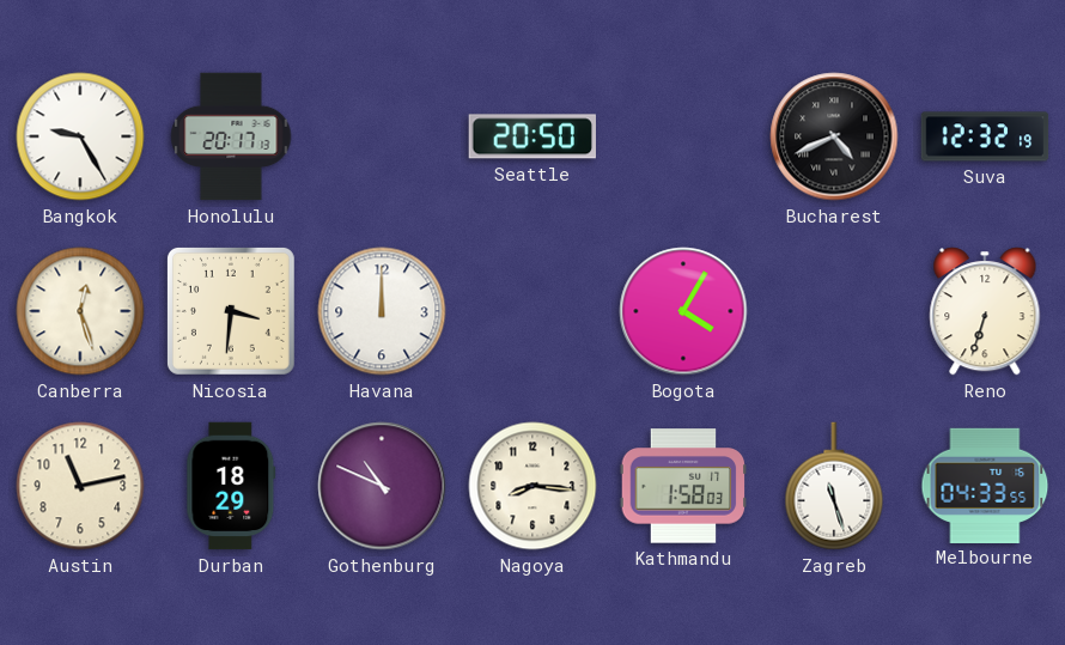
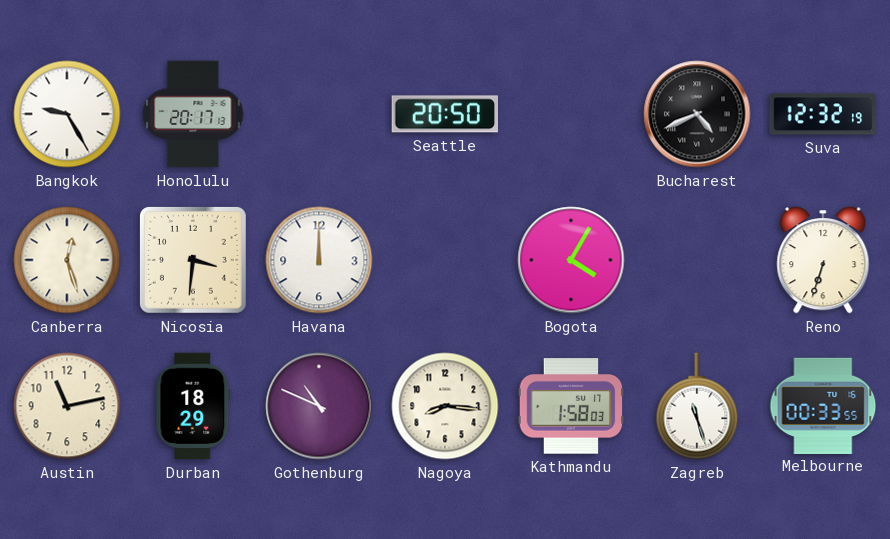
Melbourne: 04:33 -> 00:33 (823, 405)
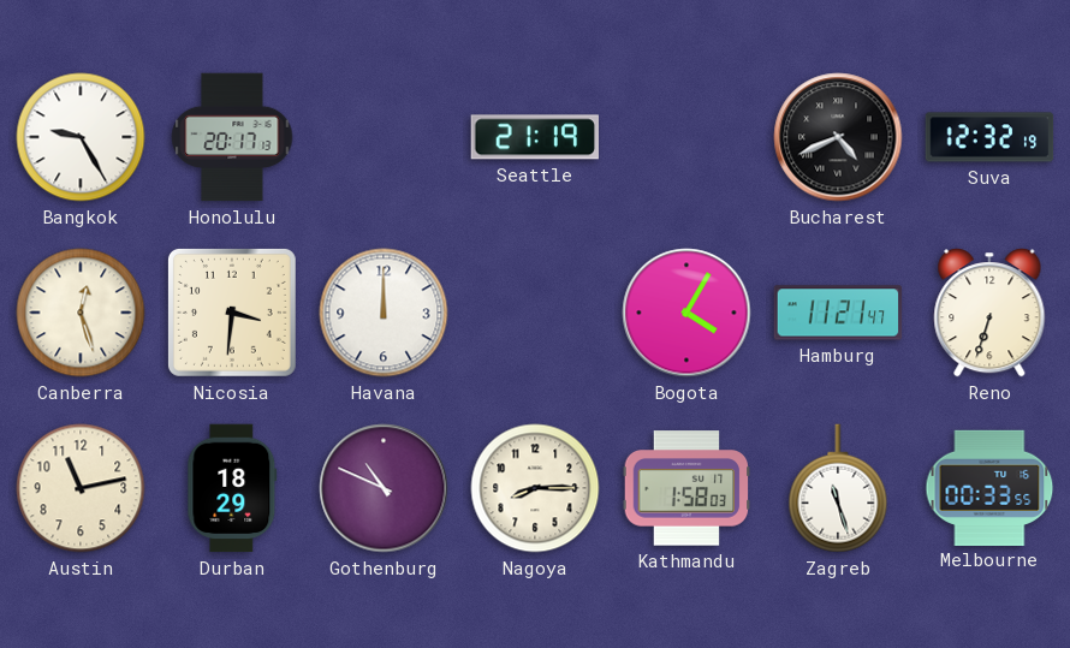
Seattle: 20:50 -> 21:19 (535, 137)
Hamburg: none -> 11:21 (838, 313)
Nagoya: 8:16 -> 8:15 (535, 488)
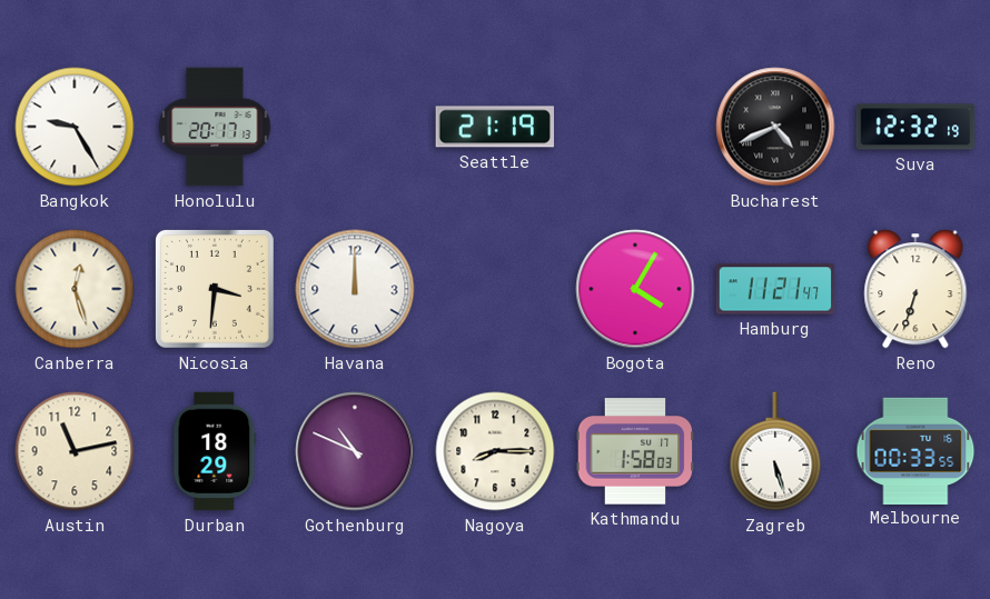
Zagreb: 11:27 -> 5:27 (775, 451)
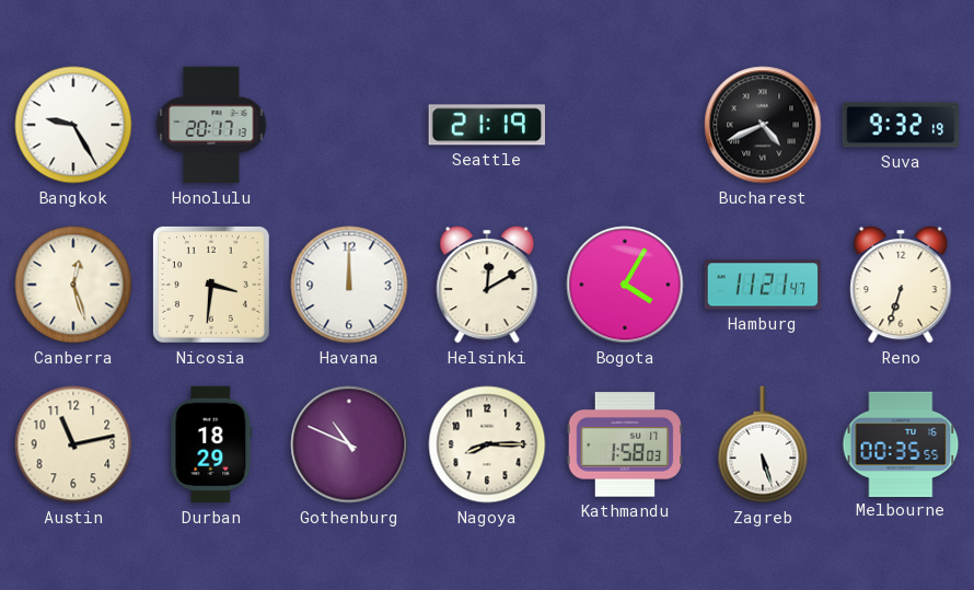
Suva: 12:32 -> 9:32 (901, 125)
Helsinki: none -> 12:10 (487, 285)
Melbourne: 00:33 -> 00:35 (901, 443)
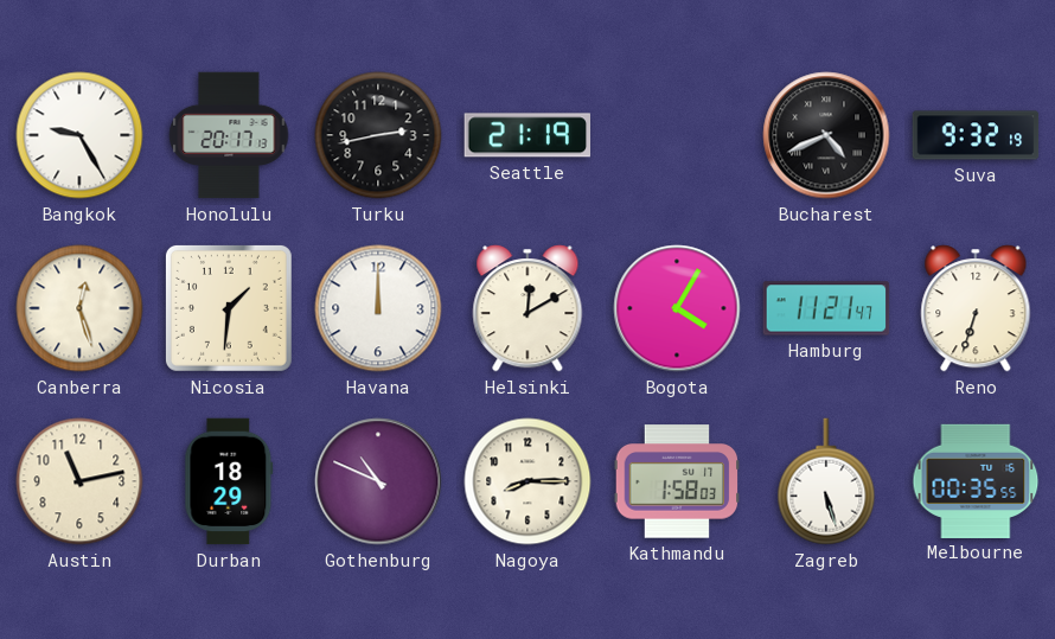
Turku: none -> 2:43 (378, 135)
Nicosia: 3:31 -> 1:31 (229, 308)
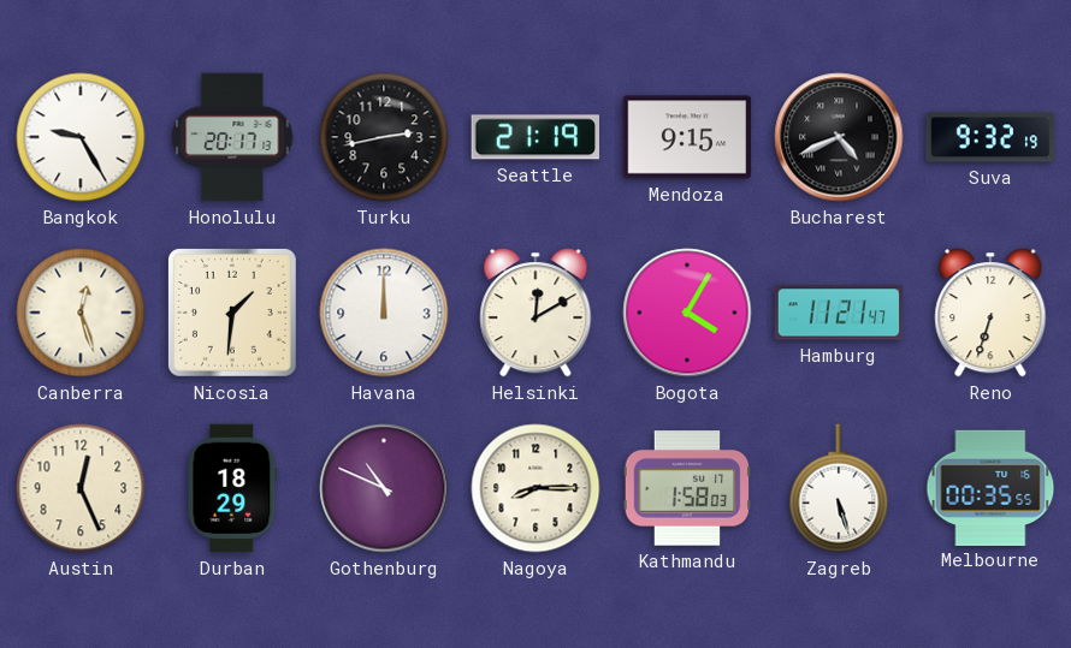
Mendoza: none -> 9:15 (687, 137)
Austin: 11:13 -> 12:26 (81, 488)
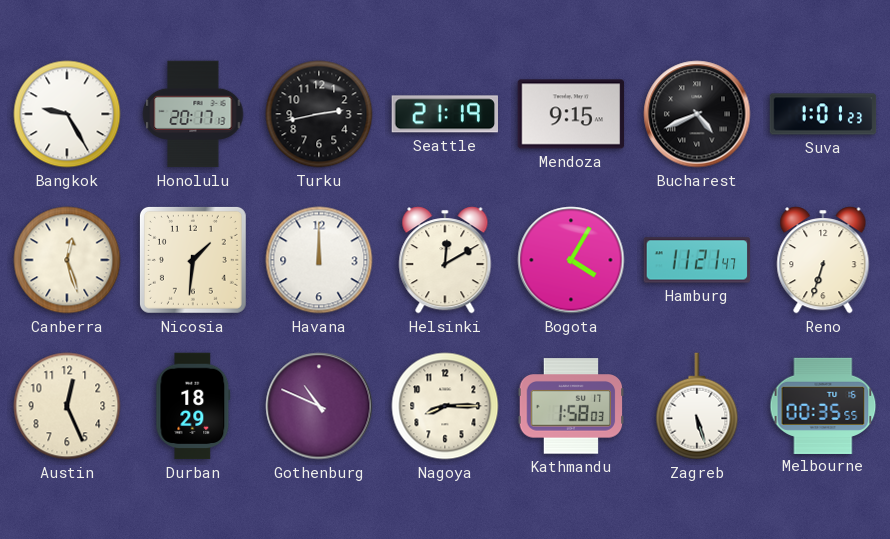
Suva: 9:32 -> 1:01 (823, 114)
